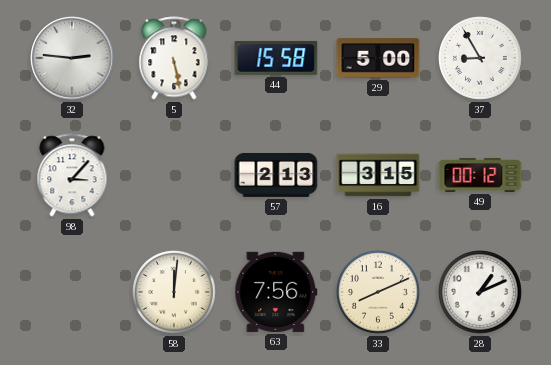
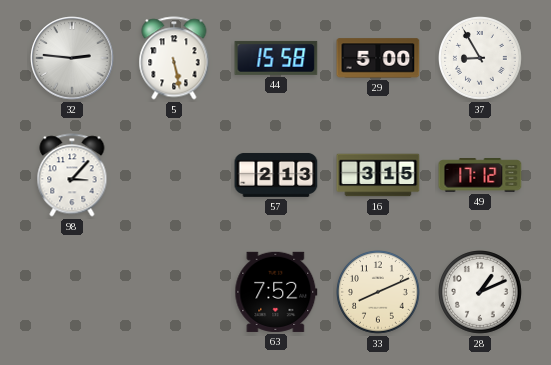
49: 00:12 -> 17:12 (480, 175)
58: 12:01 -> none (175, 293)
63: 7:56 -> 7:52 (276, 292)
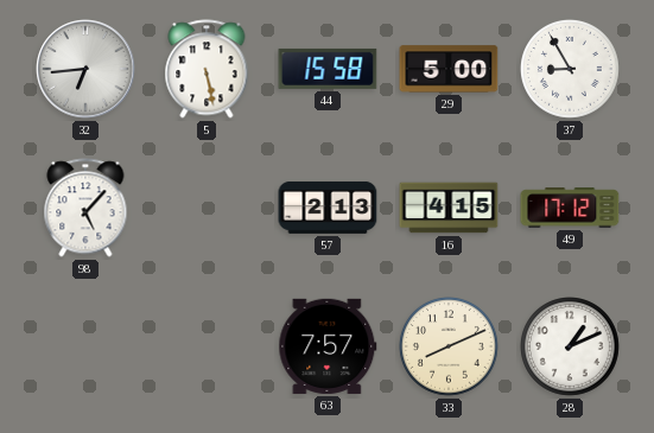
32: 2:46 -> 6:44 (85, 69)
98: 3:07 -> 5:07 (85, 208)
16: 3:15 -> 4:15 (449, 208)
63: 7:52 -> 7:57 (328, 346)
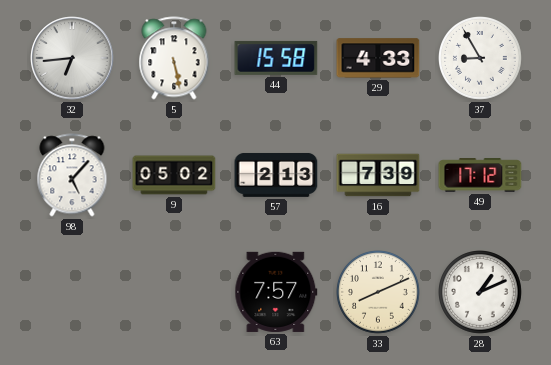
29: 5:00 -> 4:33 (378, 58)
9: none -> 05:02 (174, 175)
16: 4:15 -> 7:39 (378, 175)
